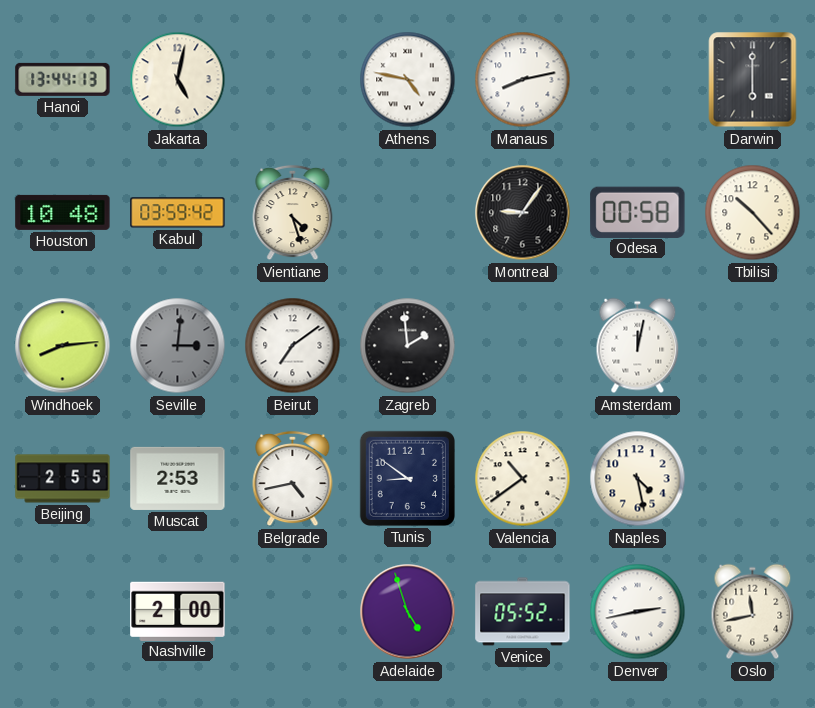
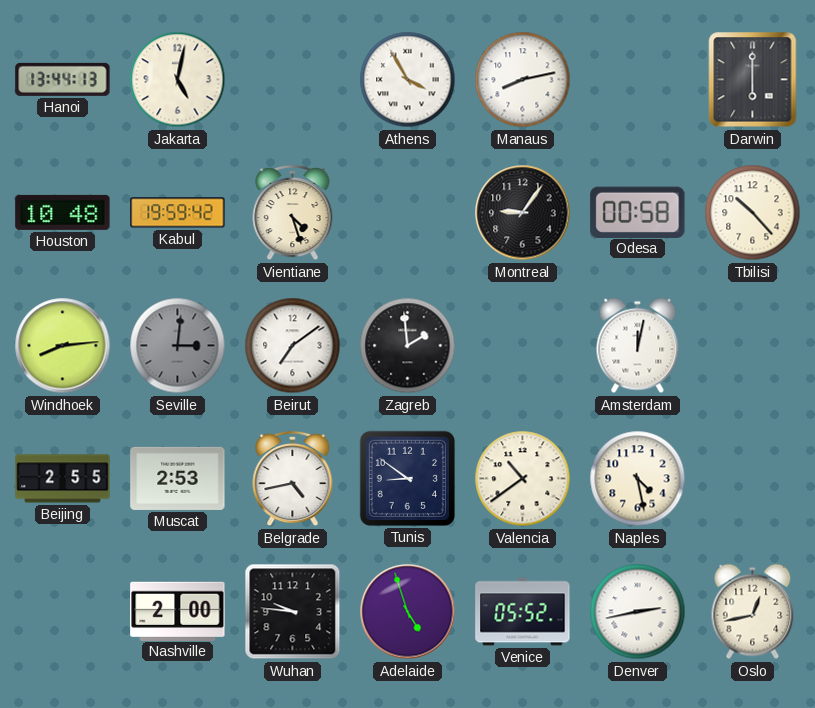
Athens: 4:47 -> 3:55 (408, 80)
Kabul: 03:59 -> 19:59 (178, 213)
Wuhan: none -> 9:46 (293, 612)
Oslo: 11:43 -> 12:43 (753, 612)
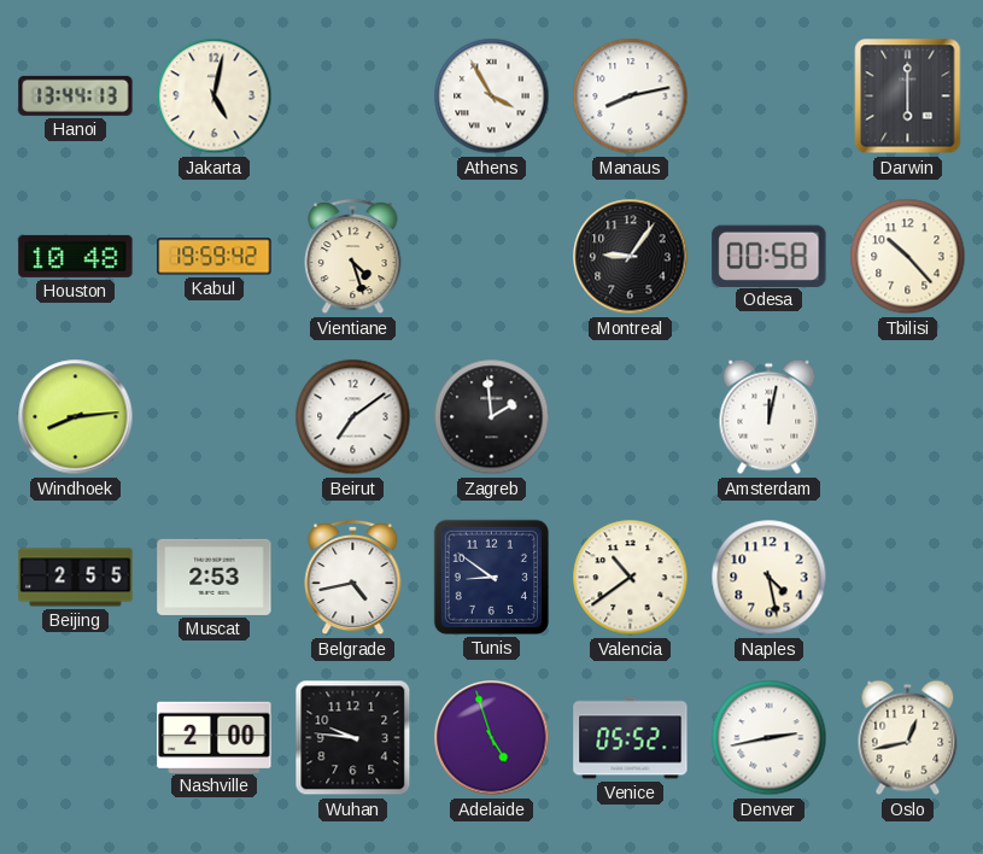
Seville: 3:01 -> none (178, 346)
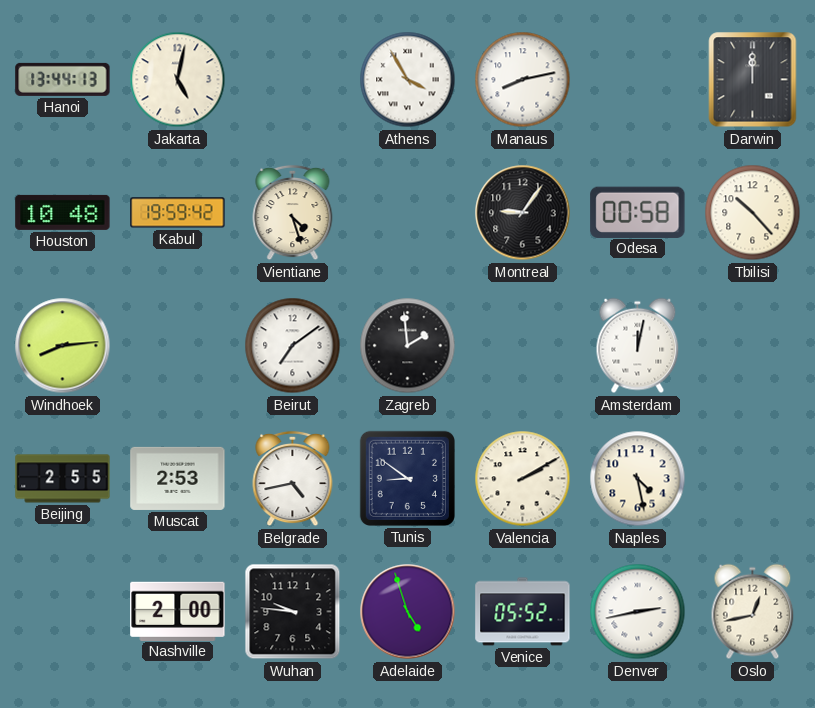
Darwin: 6:00 -> 12:00 (753, 80)
Valencia: 10:39 -> 2:10 (523, 479)
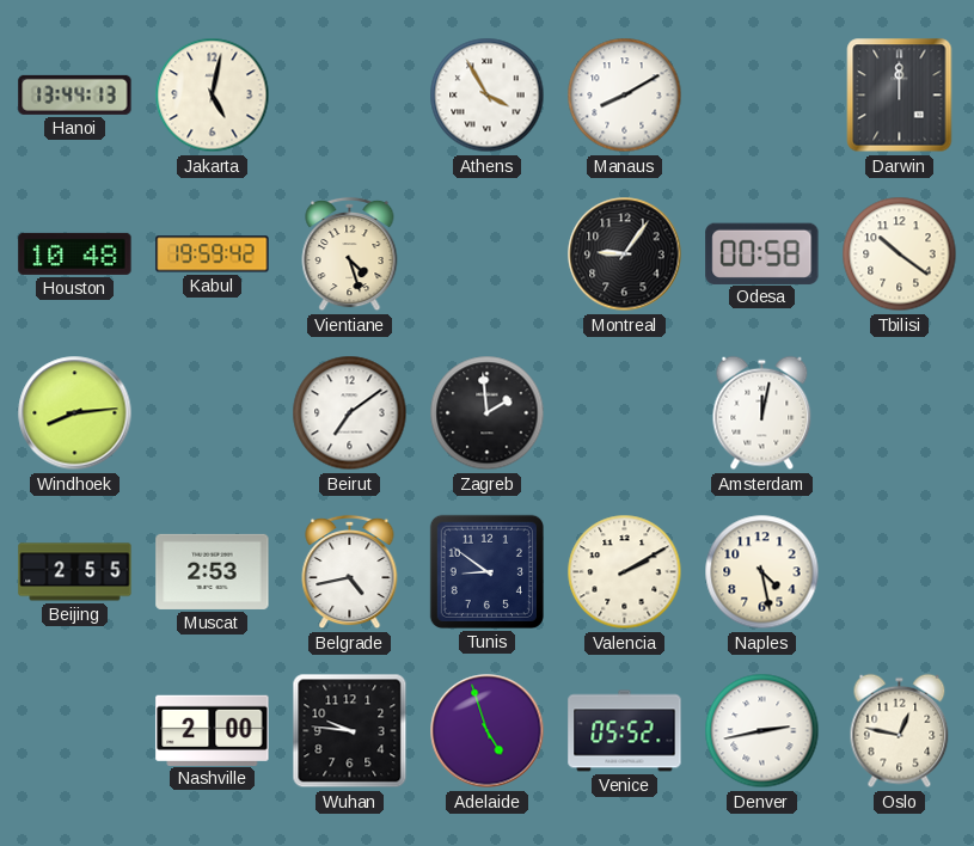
Manaus: 8:13 -> 8:10 (625, 96)
Tbilisi: 10:23 -> 10:21 (900, 255)
Oslo: 12:43 -> 12:47 (900, 731)
